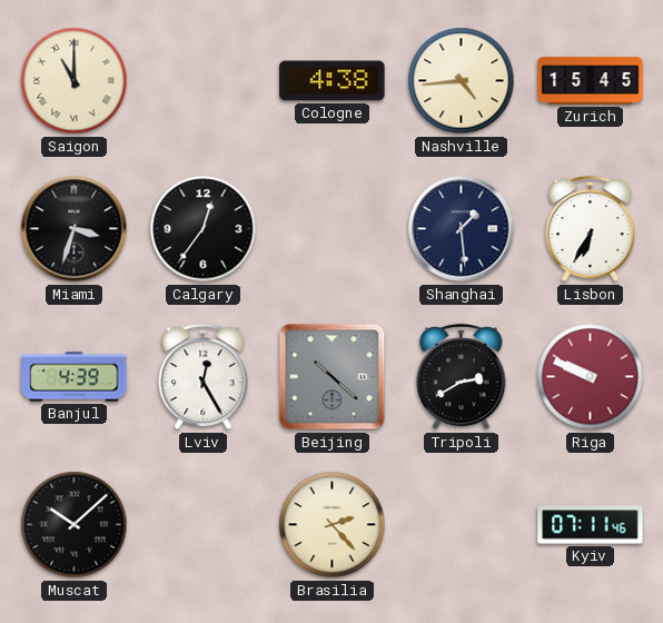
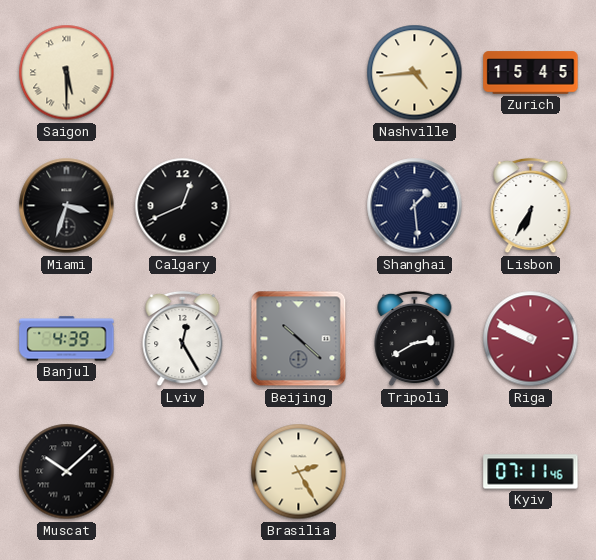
Saigon: 11:00 -> 5:30 (67, 73)
Cologne: 4:38 -> none (333, 81)
Calgary: 12:36 -> 12:41 (183, 206)
Brasilia: 2:23 -> 2:25 (299, 472)
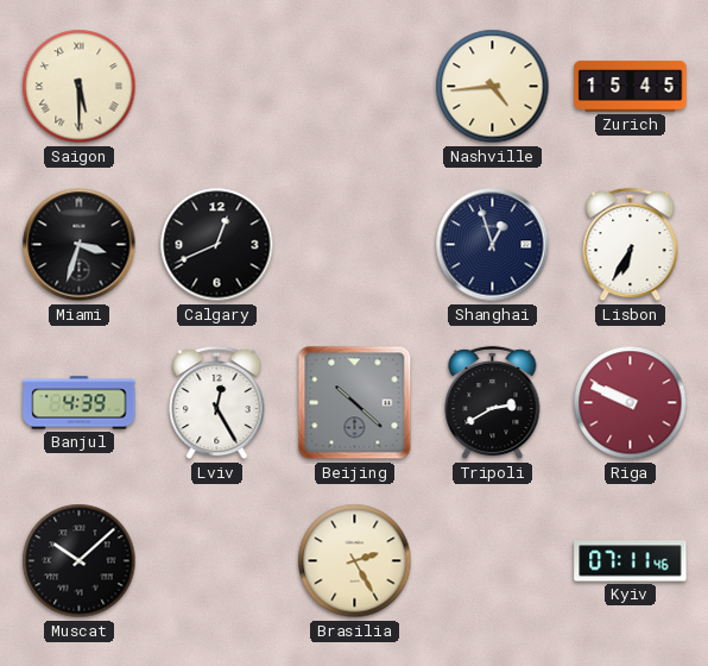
Shanghai: 1:29 -> 12:57 (493, 245)
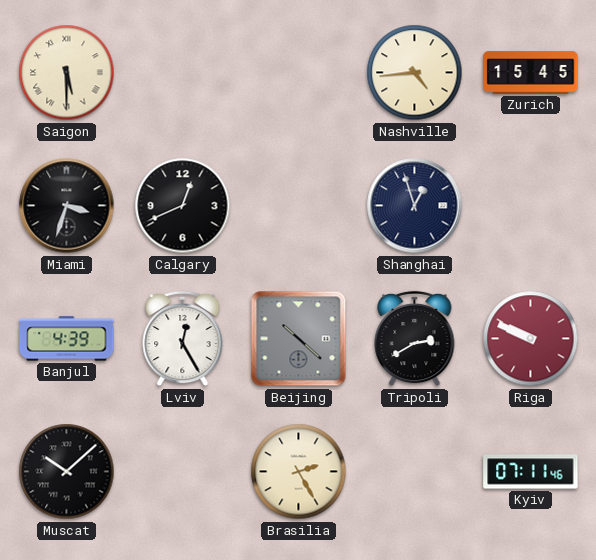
Lisbon: 6:35 -> none (631, 245)
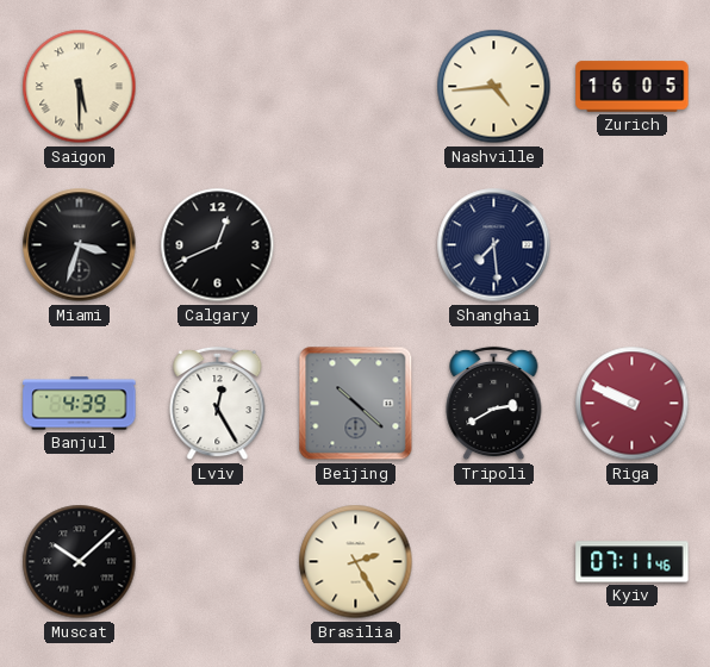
Zurich: 15:45 -> 16:05 (633, 87)
Shanghai: 12:57 -> 7:29 (494, 245)
